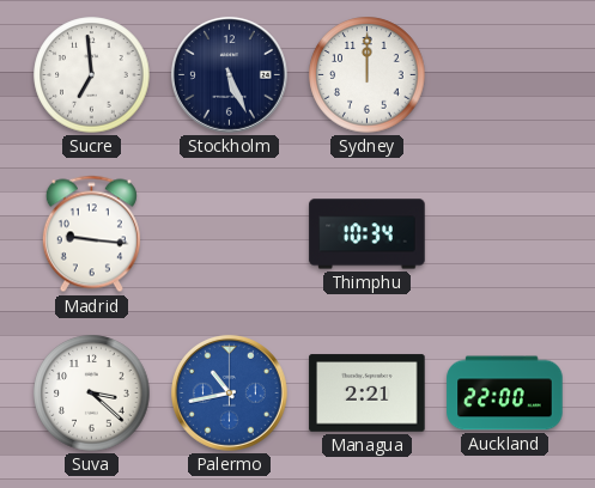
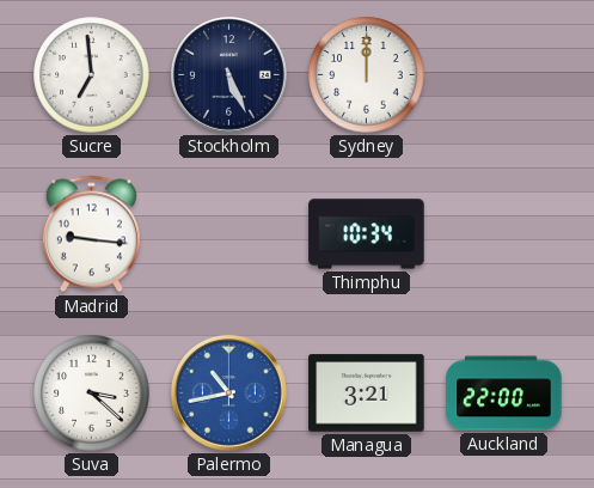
Managua: 2:21 -> 3:21 (367, 394)
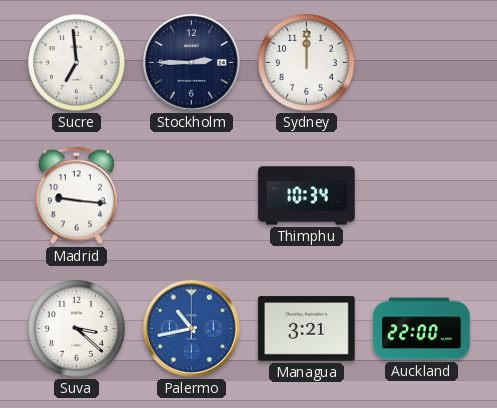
Stockholm: 5:26 -> 2:45 (191, 62)
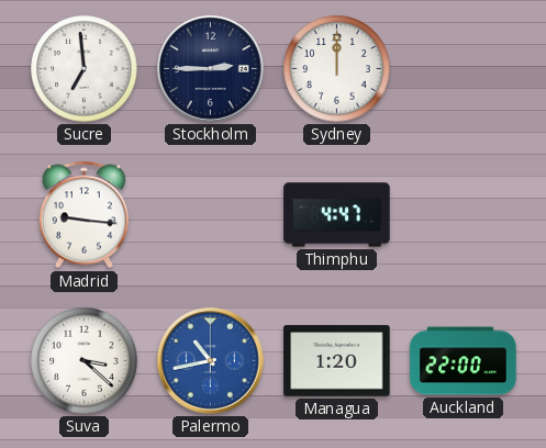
Thimphu: 10:34 -> 4:47 (337, 215)
Managua: 3:21 -> 1:20 (337, 361)
